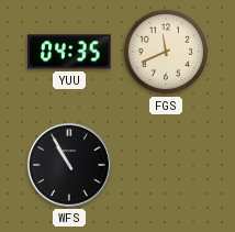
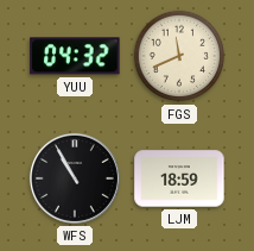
YUU: 04:35 -> 04:32 (75, 56)
LJM: none -> 18:59 (179, 178)
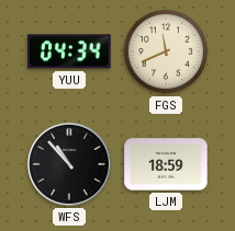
YUU: 04:32 -> 04:34 (69, 51)
WFS: 10:55 -> 10:53 (69, 164)
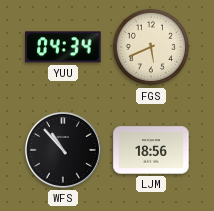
FGS: 11:41 -> 5:41 (151, 47)
LJM: 18:59 -> 18:56 (151, 150)
